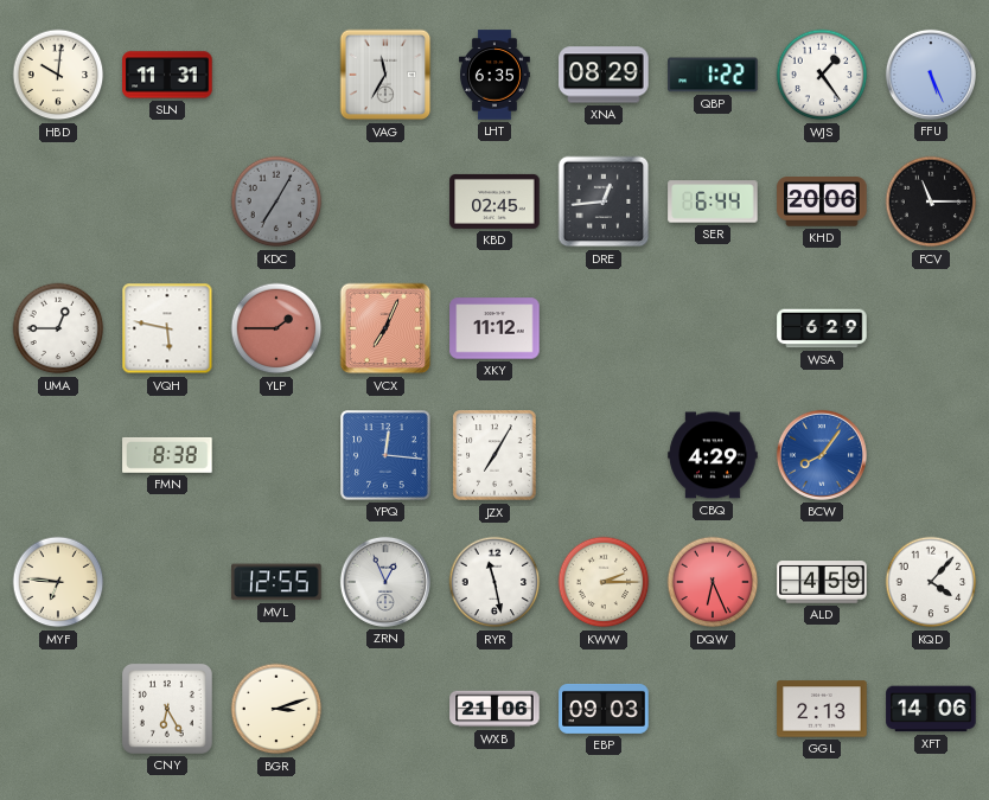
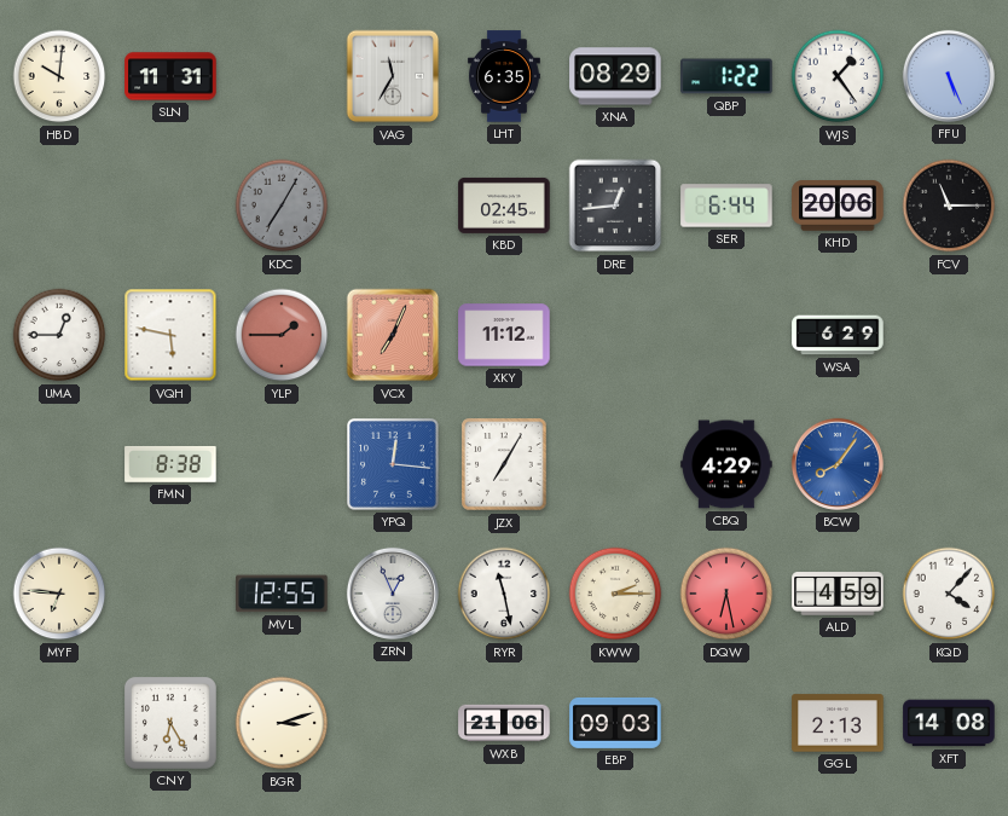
DQW: 6:26 -> 6:28 (726, 594)
XFT: 14:06 -> 14:08 (949, 723)
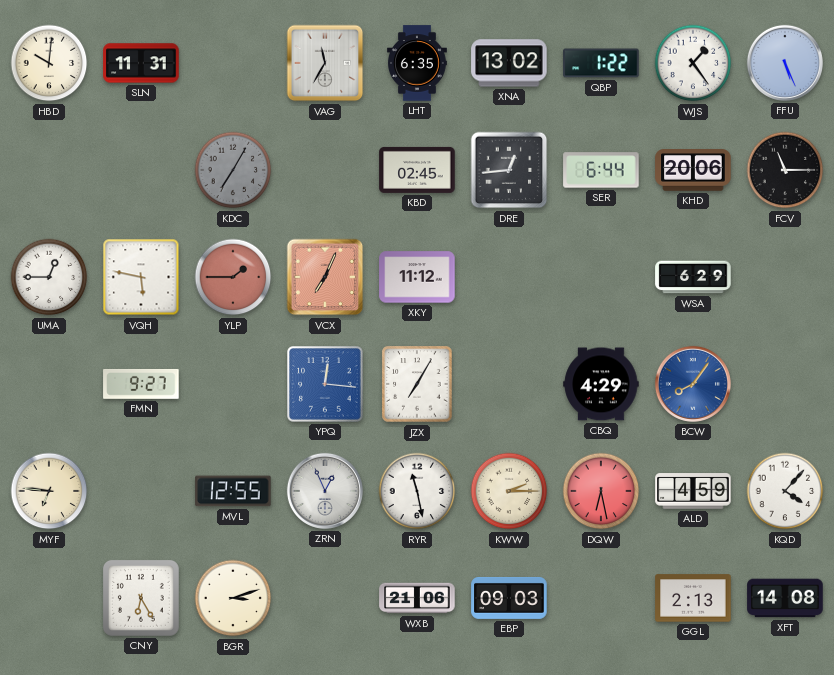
XNA: 08:29 -> 13:02 (509, 63)
FMN: 8:38 -> 9:27 (141, 384)
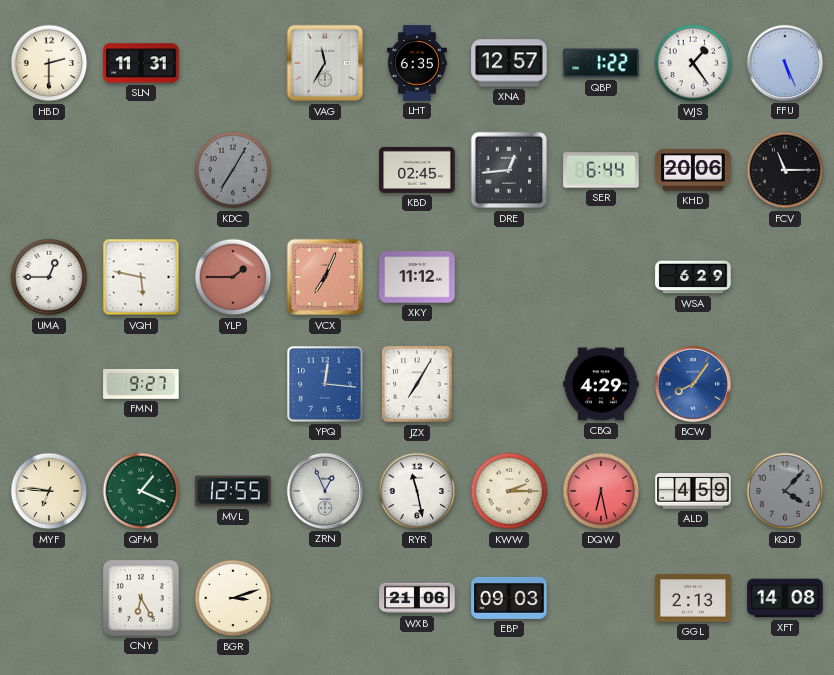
HBD: 10:01 -> 2:30 (49, 63)
XNA: 13:02 -> 12:57 (509, 63)
QFM: none -> 1:19 (141, 491)
KQD dial: white -> grey (785, 491)
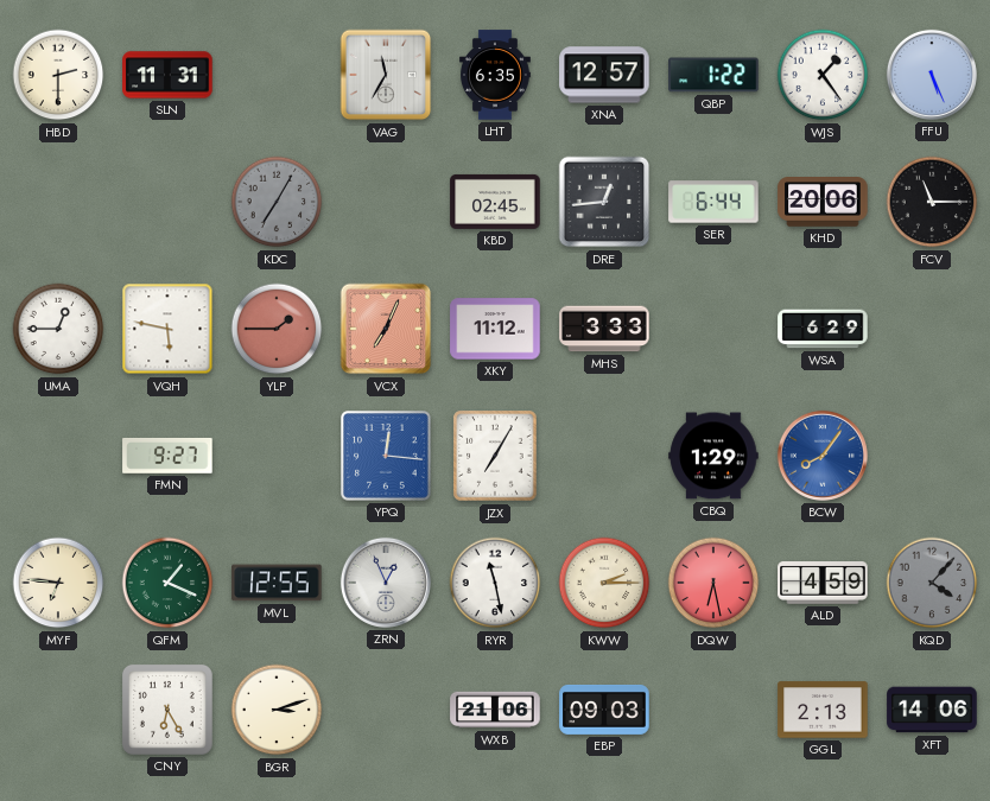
MHS: none -> 3:33 (604, 329)
CBQ: 4:29 -> 1:29 (713, 456)
XFT: 14:08 -> 14:06 (932, 710)
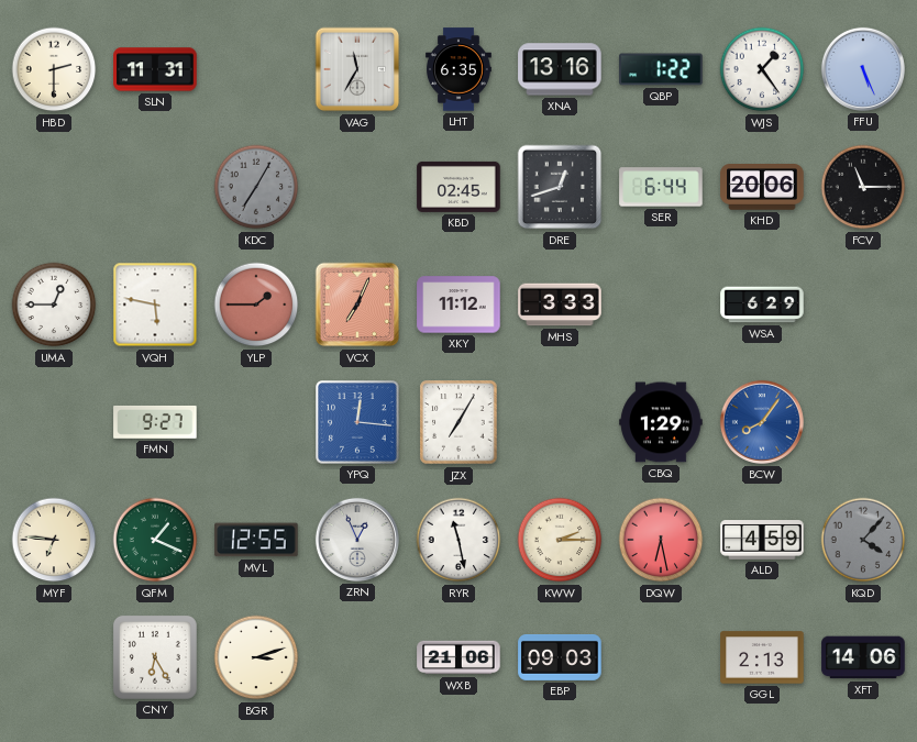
XNA: 12:57 -> 13:16 (560, 69)
DRE: 12:44 -> 12:42 (560, 187)
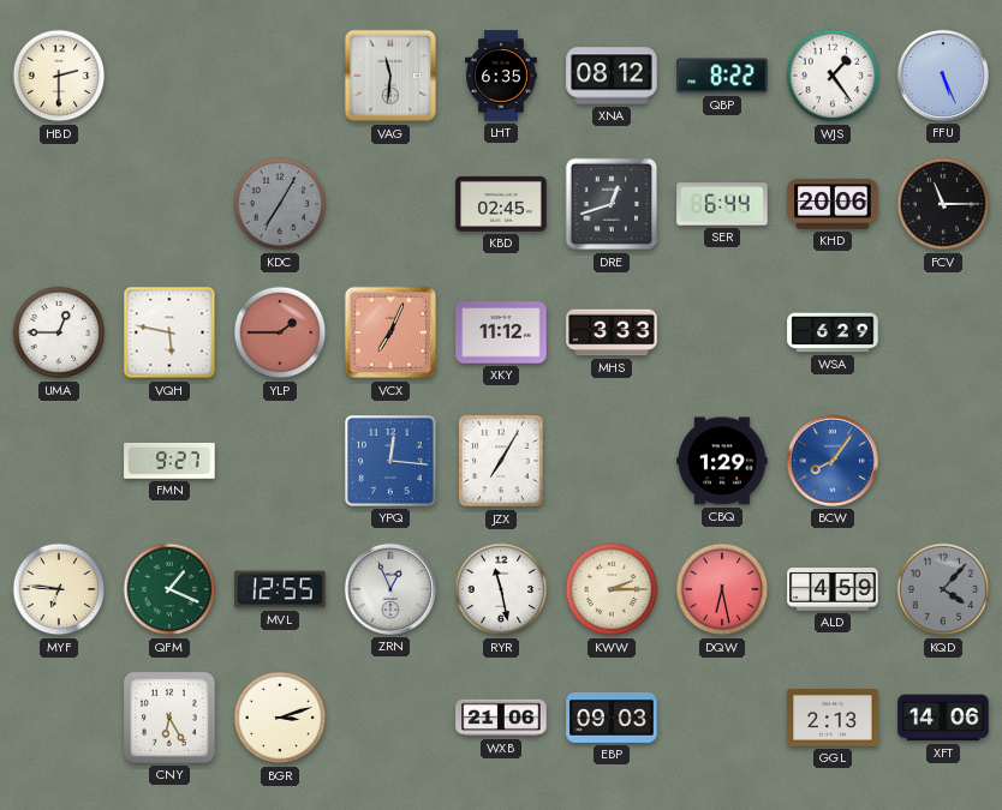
SLN: 11:31 -> none (155, 69)
VAG: 11:35 -> 11:31 (390, 76)
XNA: 13:16 -> 08:12 (612, 76)
QBP: 1:22 -> 8:22 (722, 76)
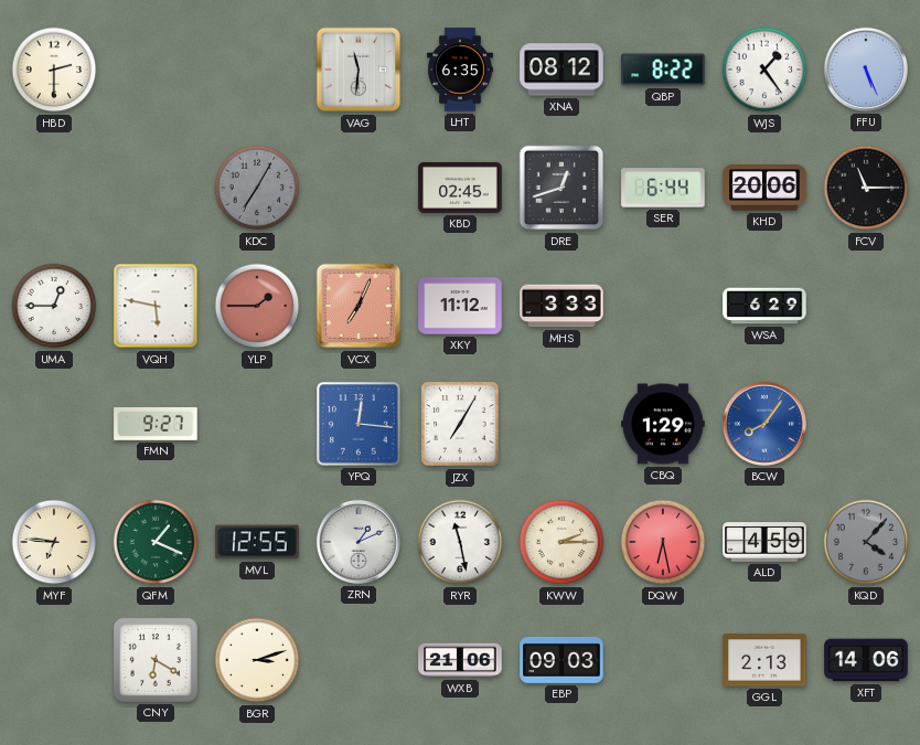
ZRN: 12:56 -> 1:11 (359, 542)
CNY: 6:25 -> 6:20 (156, 660)
